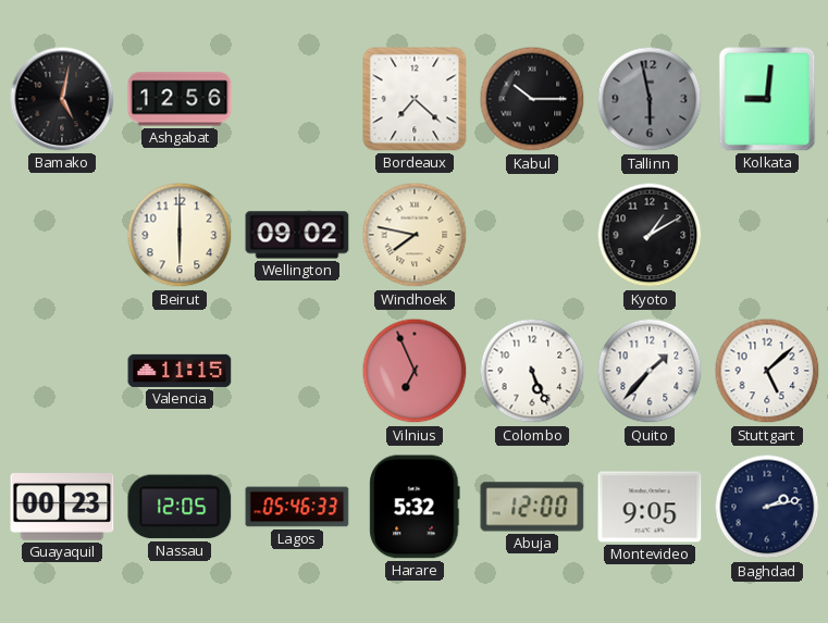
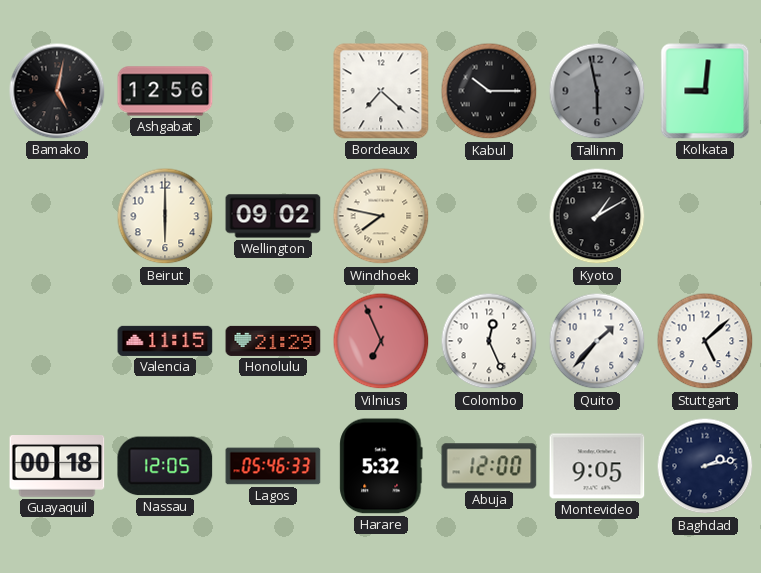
Honolulu: none -> 21:29 (273, 341)
Colombo: 5:26 -> 12:26 (489, 341)
Guayaquil: 00:23 -> 00:18 (57, 467)
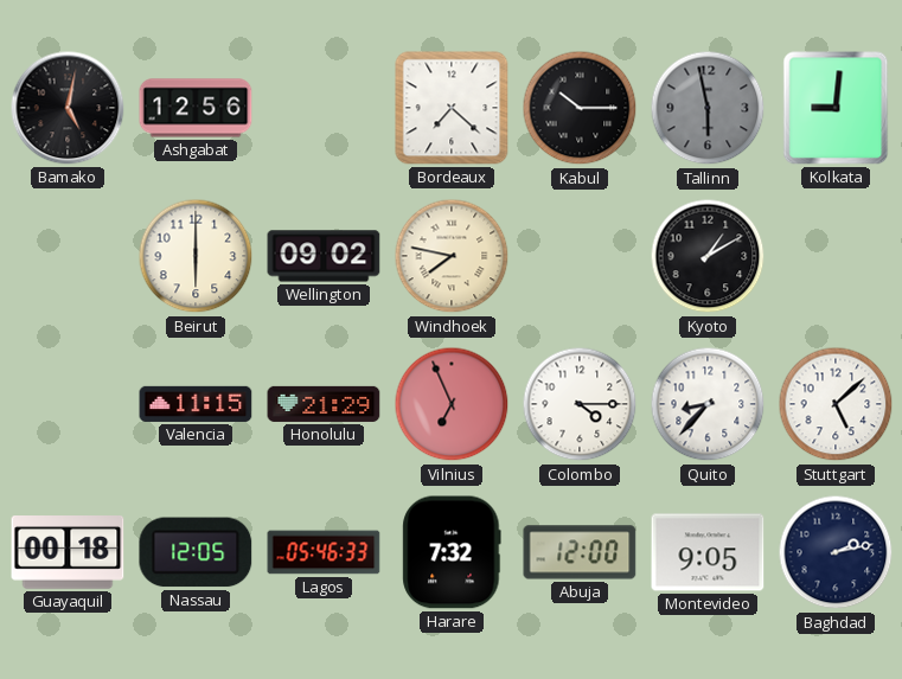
Colombo: 12:26 -> 4:15 (580, 404)
Quito: 1:37 -> 8:37 (708, 404)
Harare: 5:32 -> 7:32 (452, 552)
